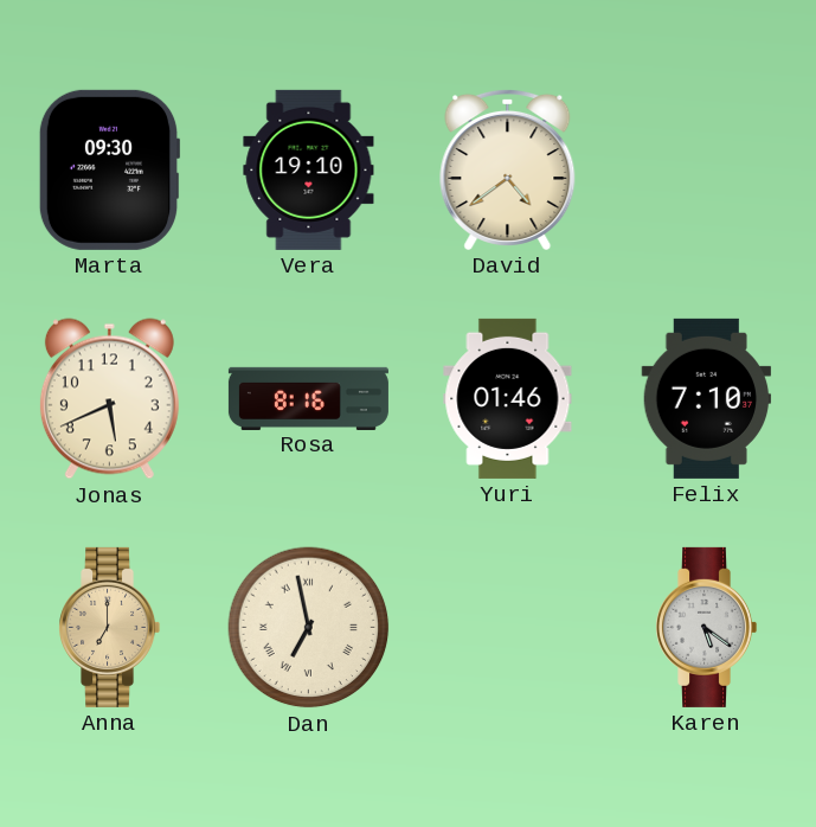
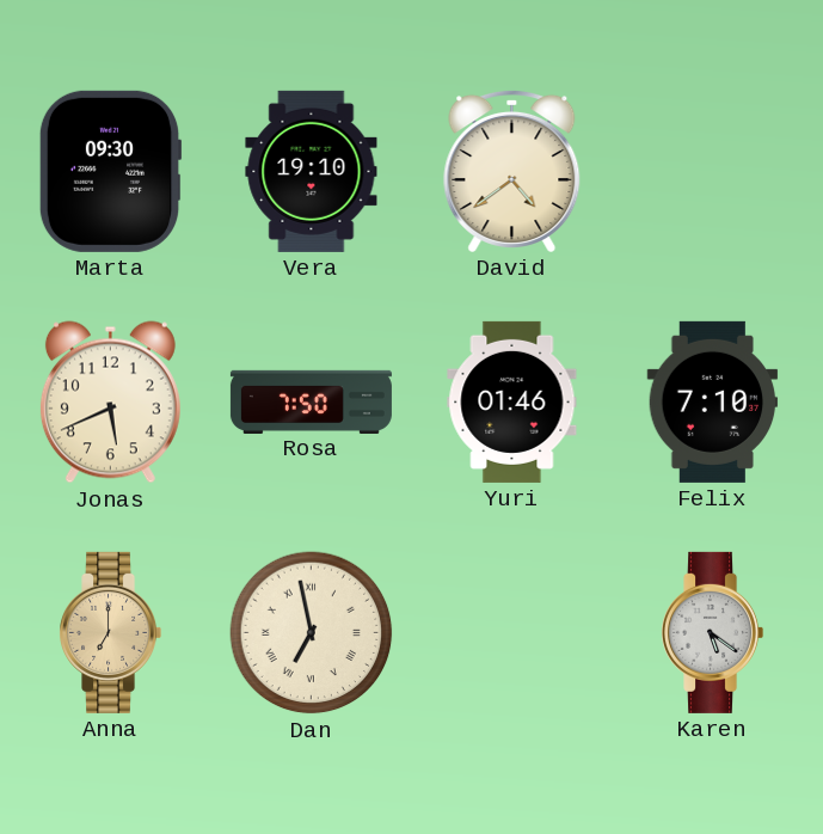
Rosa: 8:16 -> 7:50 (311, 401)
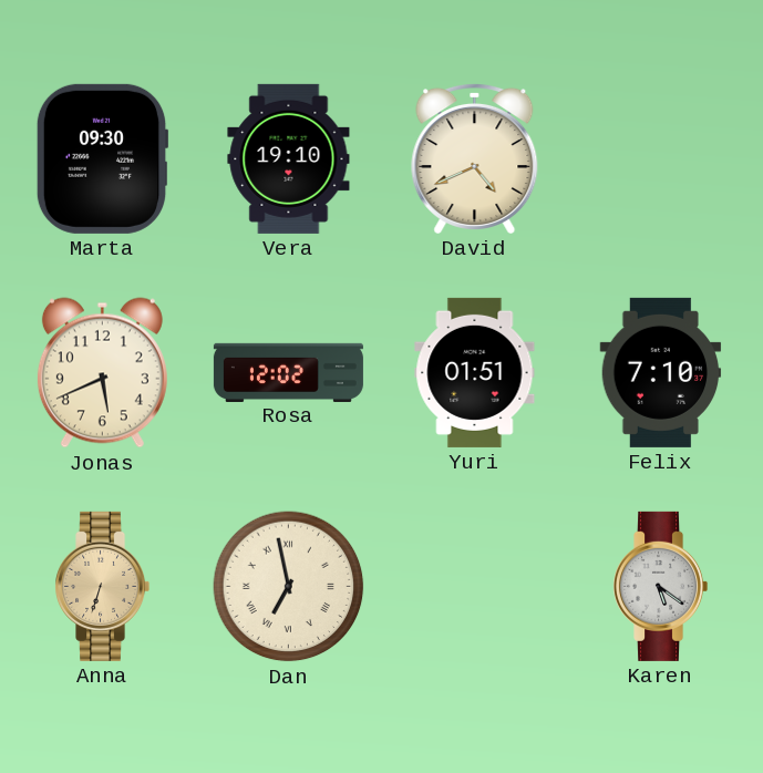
David: 4:39 -> 4:41 (475, 158)
Rosa: 7:50 -> 12:02 (288, 372)
Yuri: 01:46 -> 01:51 (475, 372)
Anna: 7:00 -> 6:33 (103, 586)
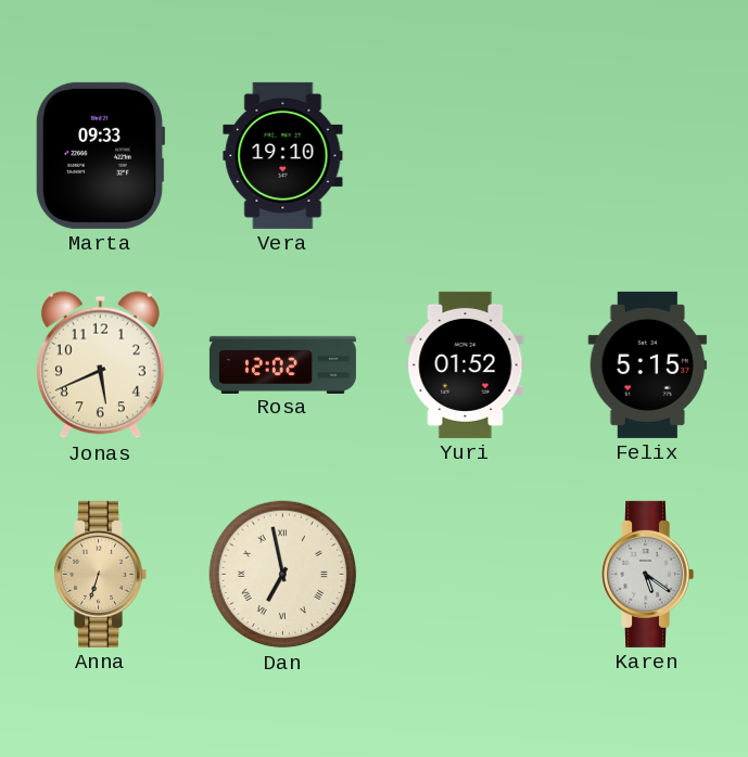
Marta: 09:30 -> 09:33 (100, 155)
David: 4:41 -> none (475, 158)
Yuri: 01:51 -> 01:52 (466, 364)
Felix: 7:10 -> 5:15 (648, 364)
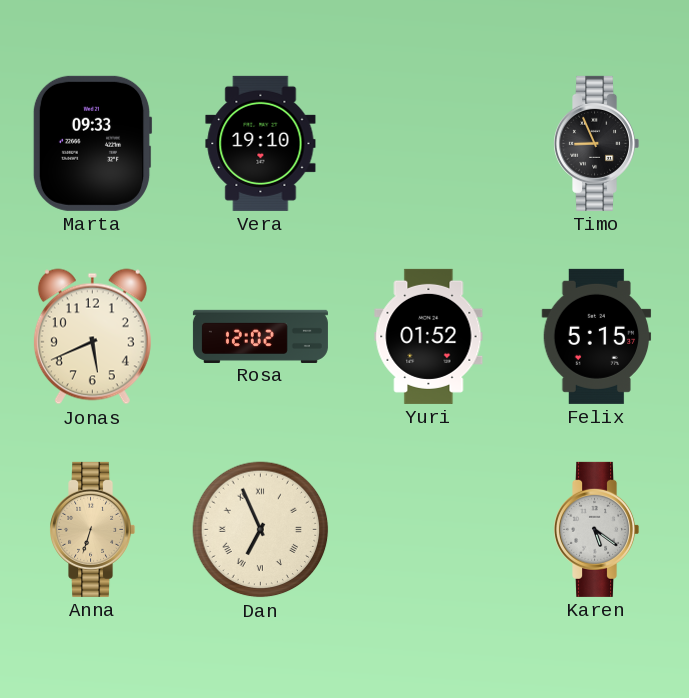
Timo: none -> 8:56 (597, 143)
Dan: 6:58 -> 6:56 (261, 530)
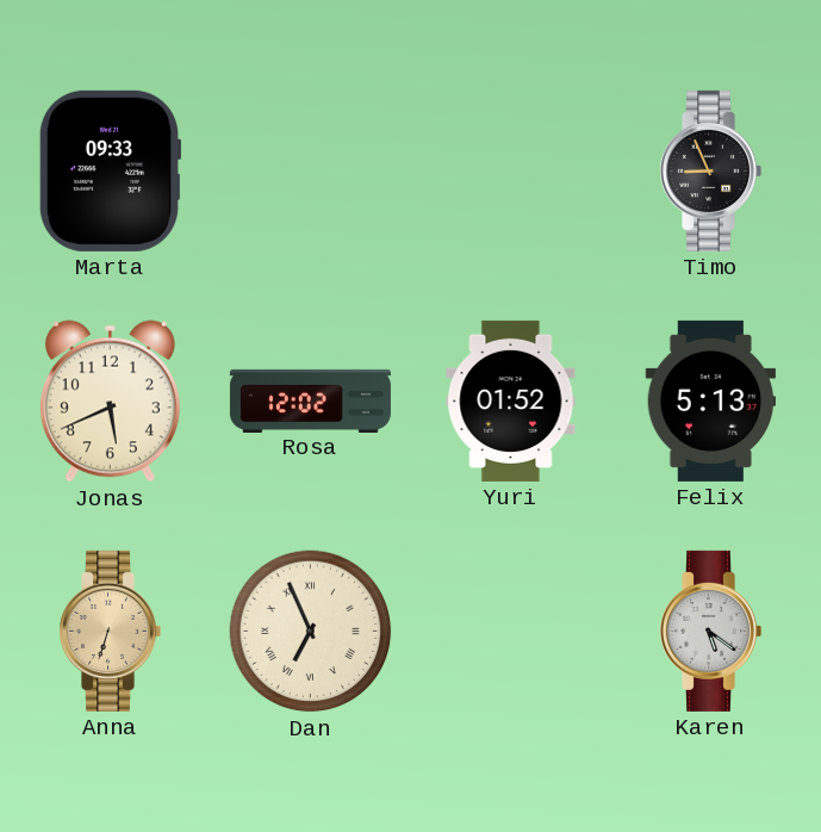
Vera: 19:10 -> none (261, 143)
Felix: 5:15 -> 5:13 (711, 401)
